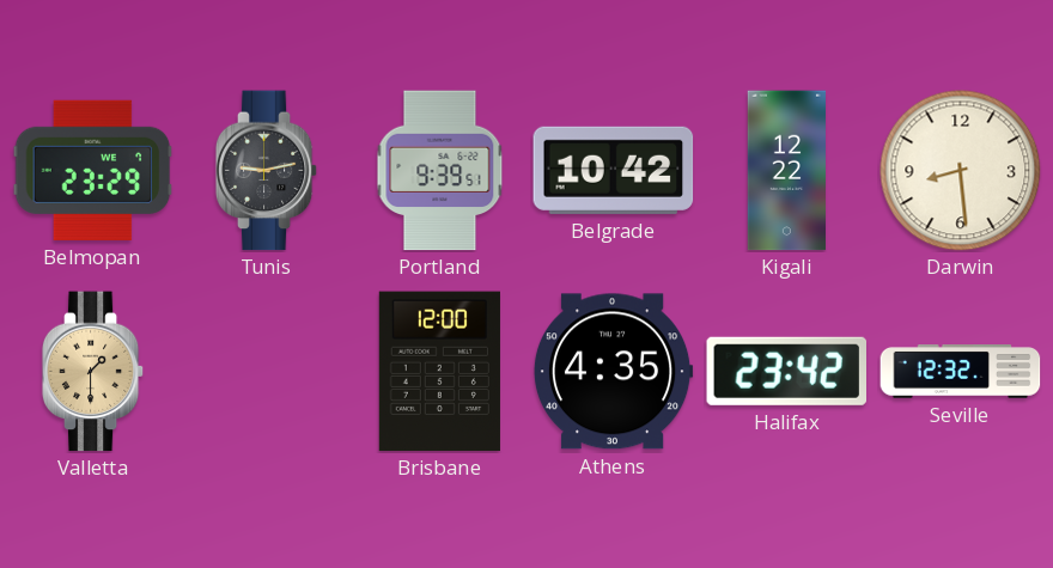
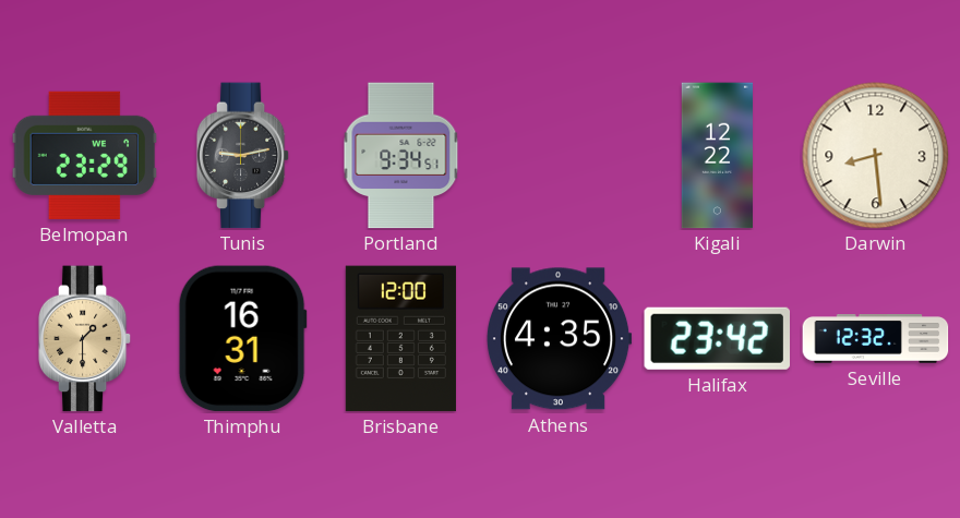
Portland: 9:39 -> 9:34 (401, 156)
Belgrade: 10:42 -> none (614, 170)
Thimphu: none -> 16:31 (242, 339)
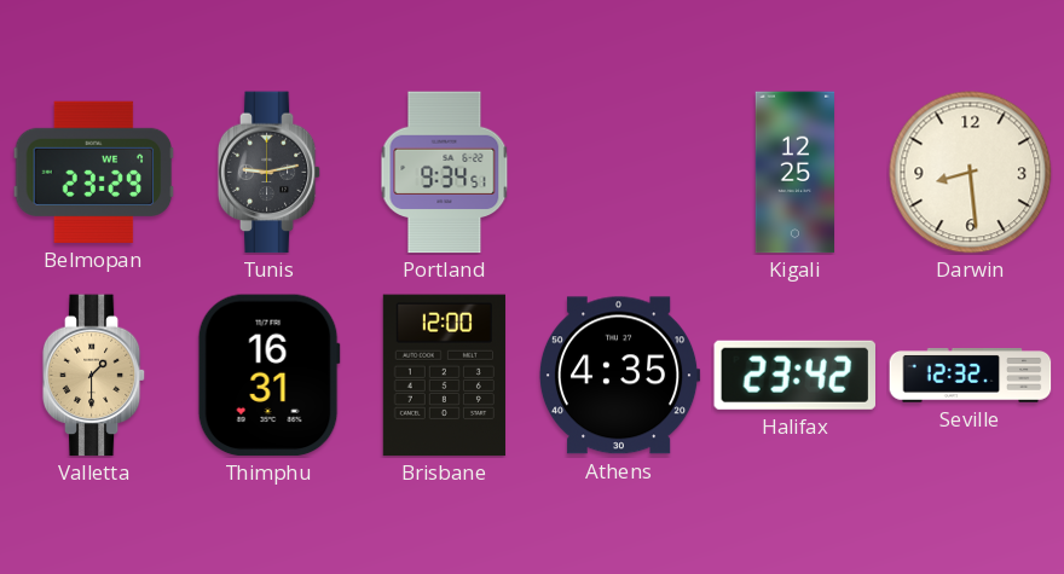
Kigali: 12:22 -> 12:25 (794, 173)
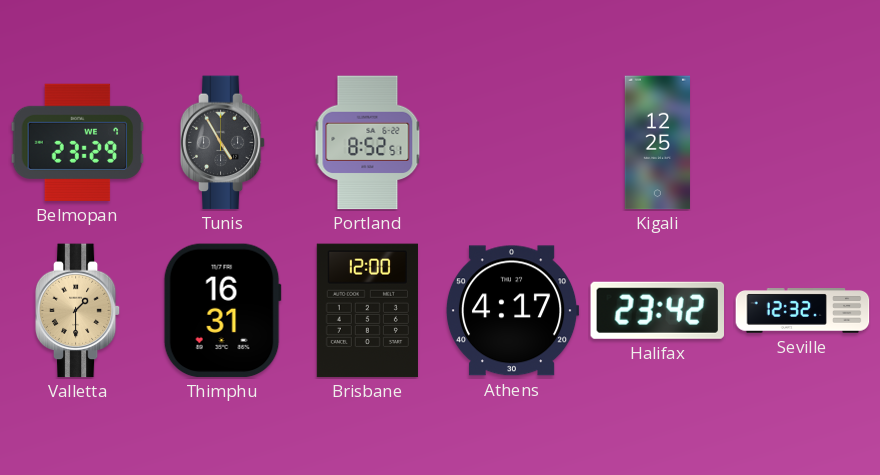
Tunis: 9:13 -> 4:55 (223, 143)
Portland: 9:34 -> 8:52 (368, 143)
Darwin: 8:29 -> none (971, 173)
Athens: 4:35 -> 4:17 (512, 311)
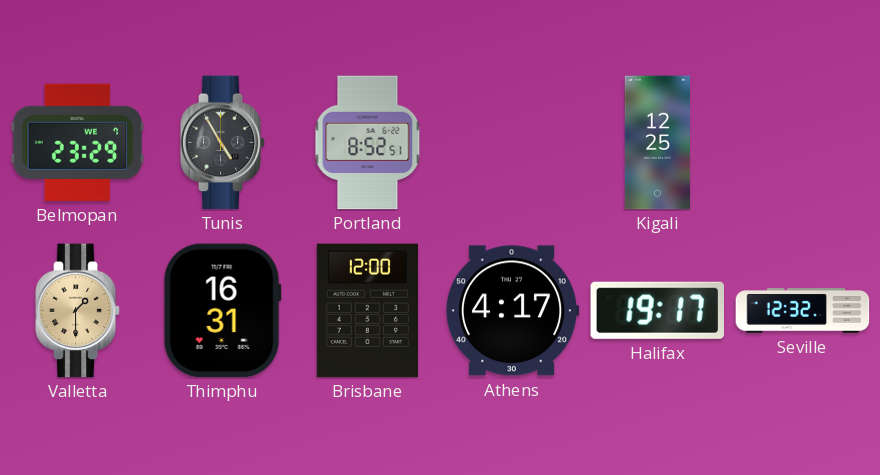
Halifax: 23:42 -> 19:17 (657, 310)
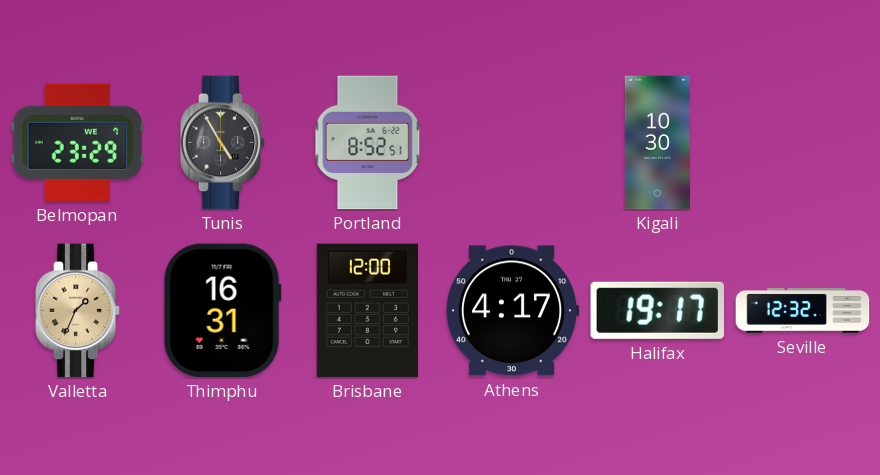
Kigali: 12:25 -> 10:30 (657, 143)
Valletta: 1:30 -> 1:34 (78, 311)
